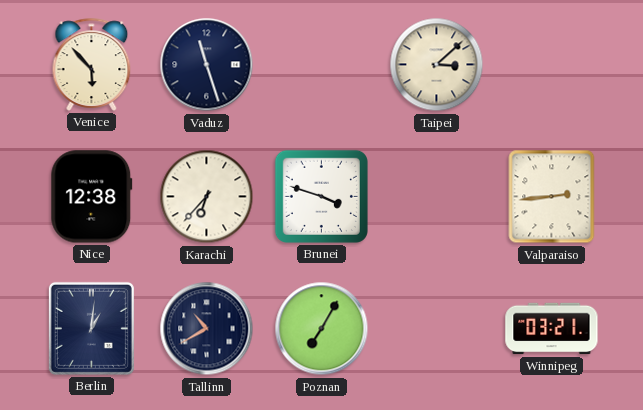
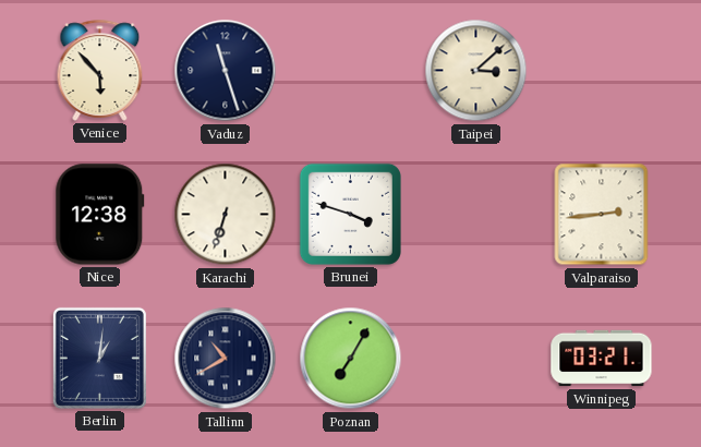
Karachi: 6:37 -> 6:33 (226, 215)
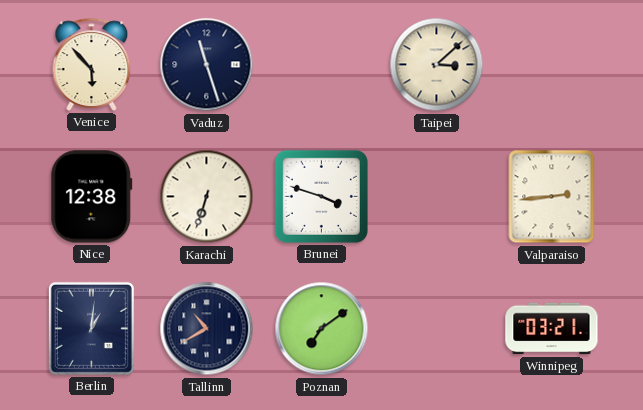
Poznan: 7:05 -> 7:09 (322, 329)
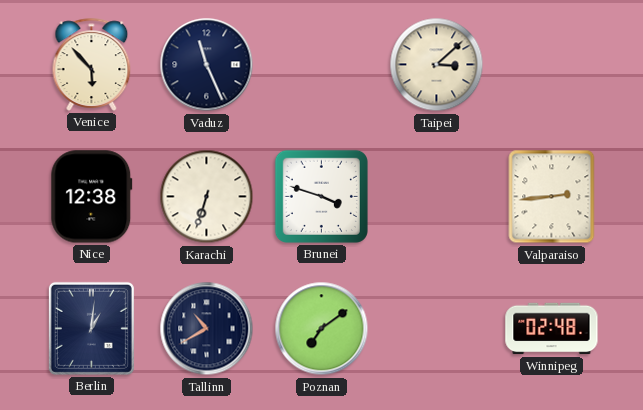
Vaduz: 11:27 -> 11:26 (207, 65)
Winnipeg: 03:21 -> 02:48 (552, 329)
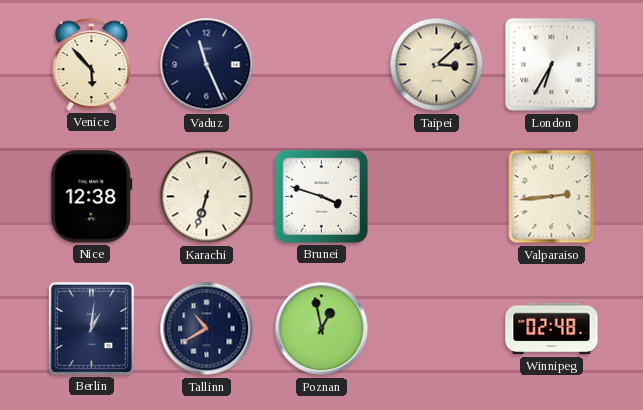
London: none -> 6:35 (552, 65)
Poznan: 7:09 -> 12:58 (322, 329)
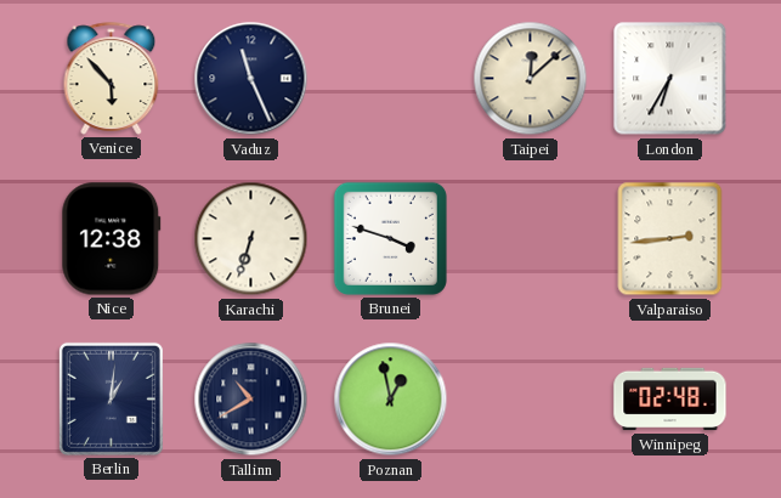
Taipei: 3:08 -> 12:08 (531, 79)
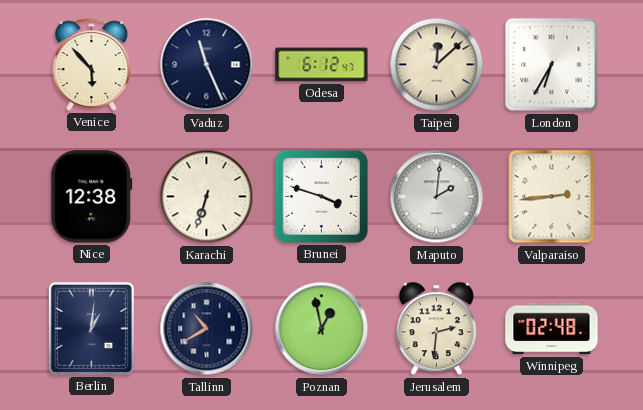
Odesa: none -> 6:12 (322, 65)
Maputo: none -> 2:01 (437, 197)
Jerusalem: none -> 2:31 (436, 329)
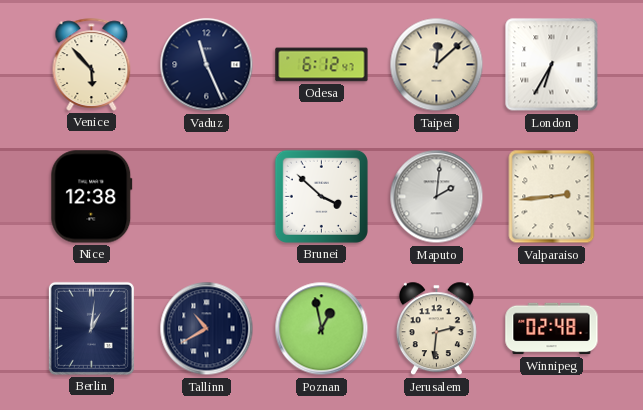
Karachi: 6:33 -> none (207, 197)
Brunei: 3:48 -> 3:52 (321, 196)
